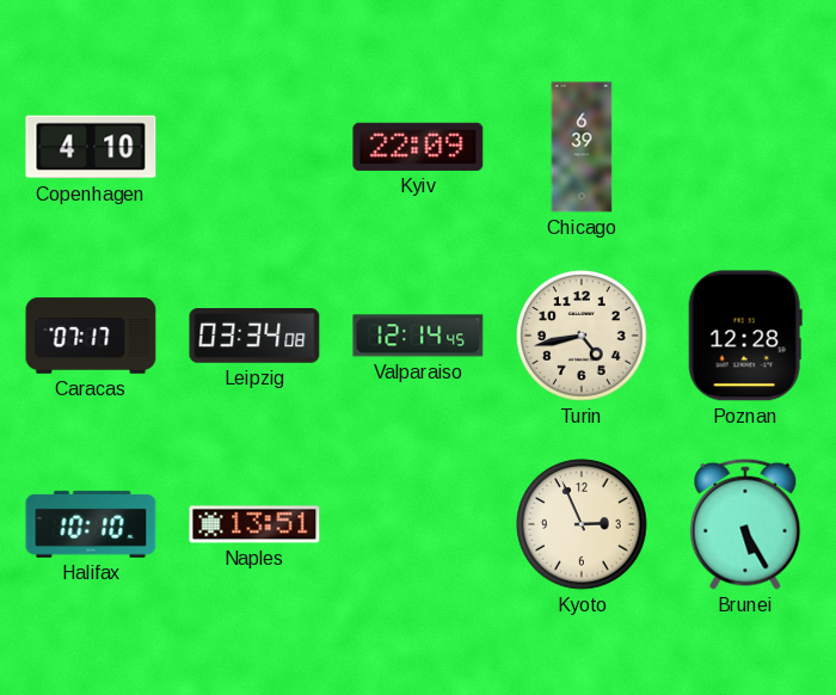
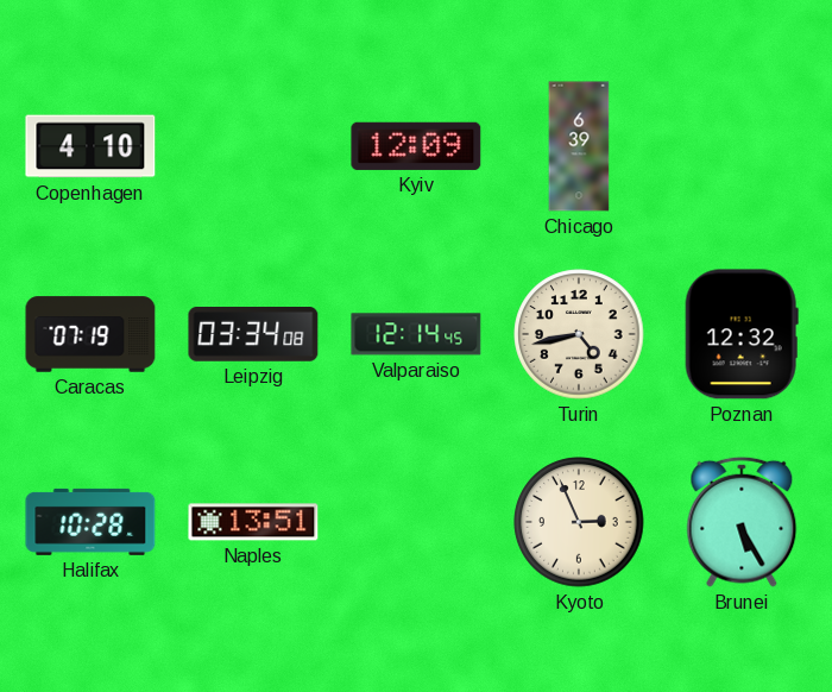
Kyiv: 22:09 -> 12:09 (416, 146)
Caracas: 07:17 -> 07:19 (90, 334)
Poznan: 12:28 -> 12:32 (742, 334)
Halifax: 10:10 -> 10:28 (90, 522)
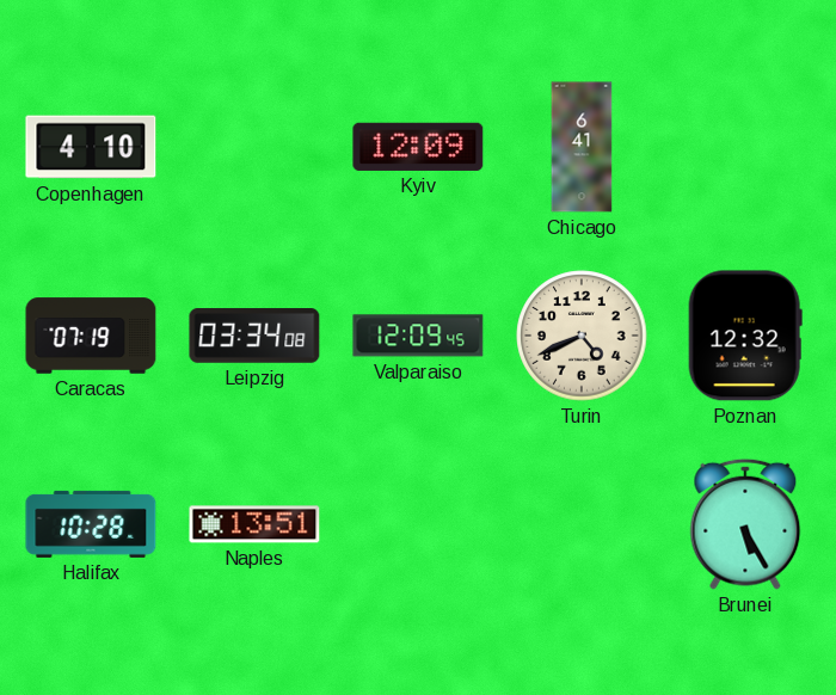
Chicago: 6:39 -> 6:41 (582, 147)
Valparaiso: 12:14 -> 12:09 (418, 336)
Turin: 4:43 -> 4:41 (582, 336)
Kyoto: 2:56 -> none (579, 522)
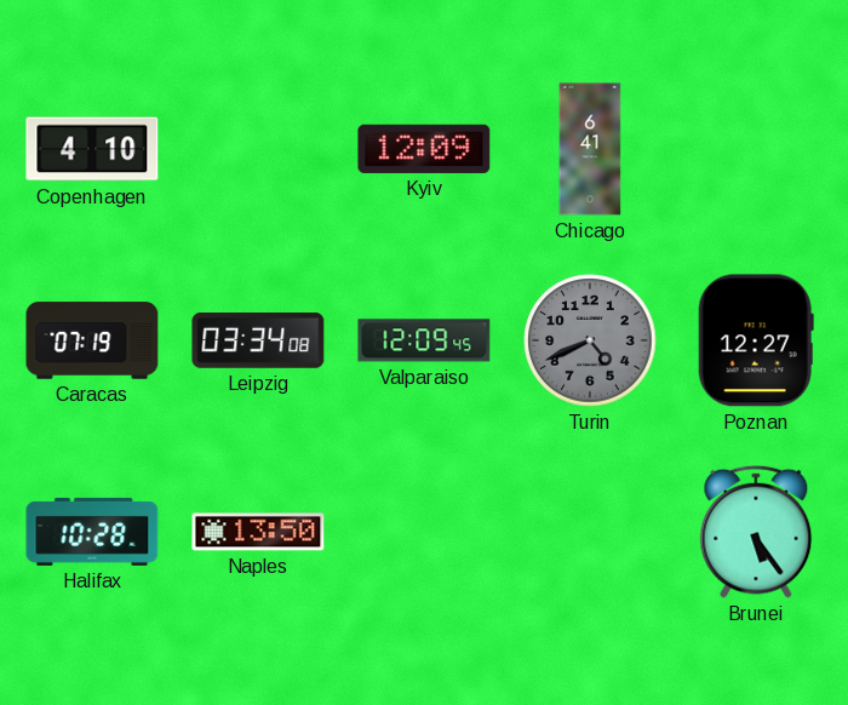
Turin dial: cream -> grey (590, 340)
Poznan: 12:32 -> 12:27 (756, 340)
Naples: 13:51 -> 13:50 (258, 532)
Brunei: 5:25 -> 5:24 (756, 532)
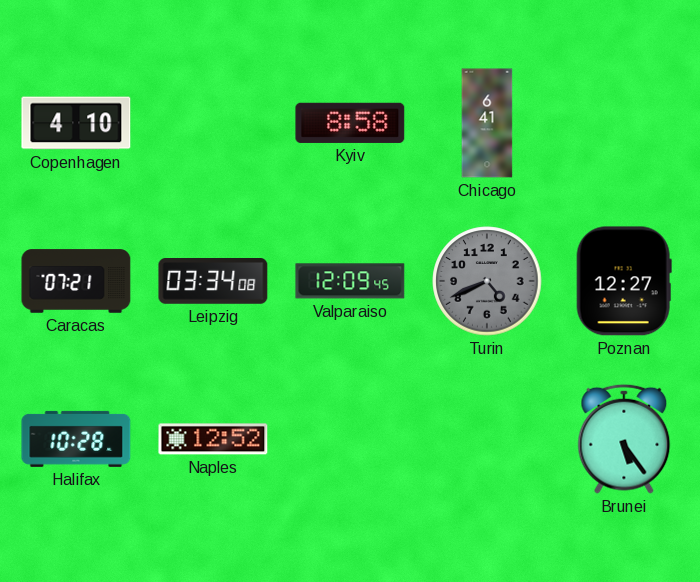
Kyiv: 12:09 -> 8:58 (350, 123)
Caracas: 07:19 -> 07:21 (76, 281)
Naples: 13:50 -> 12:52 (213, 439)
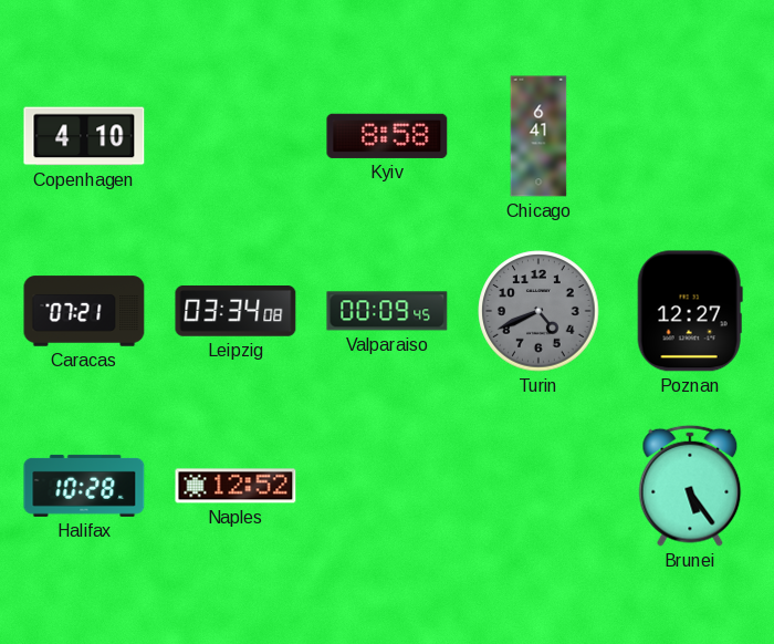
Valparaiso: 12:09 -> 00:09 (387, 311)
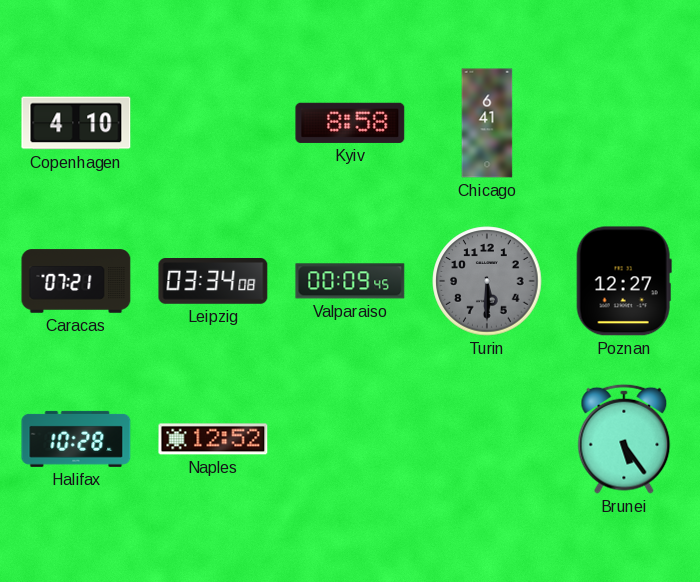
Turin: 4:41 -> 5:30 (487, 281)
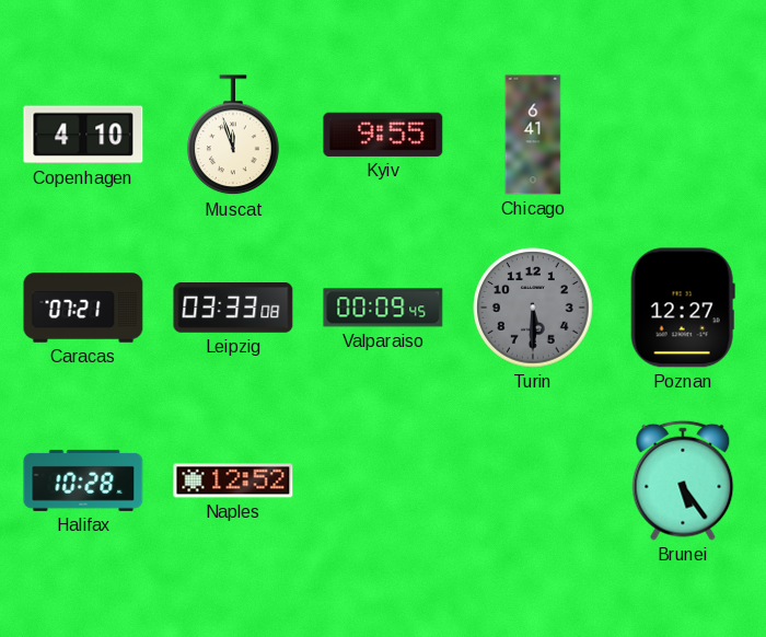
Muscat: none -> 11:57 (233, 136)
Kyiv: 8:58 -> 9:55 (383, 135)
Leipzig: 03:34 -> 03:33 (233, 309)
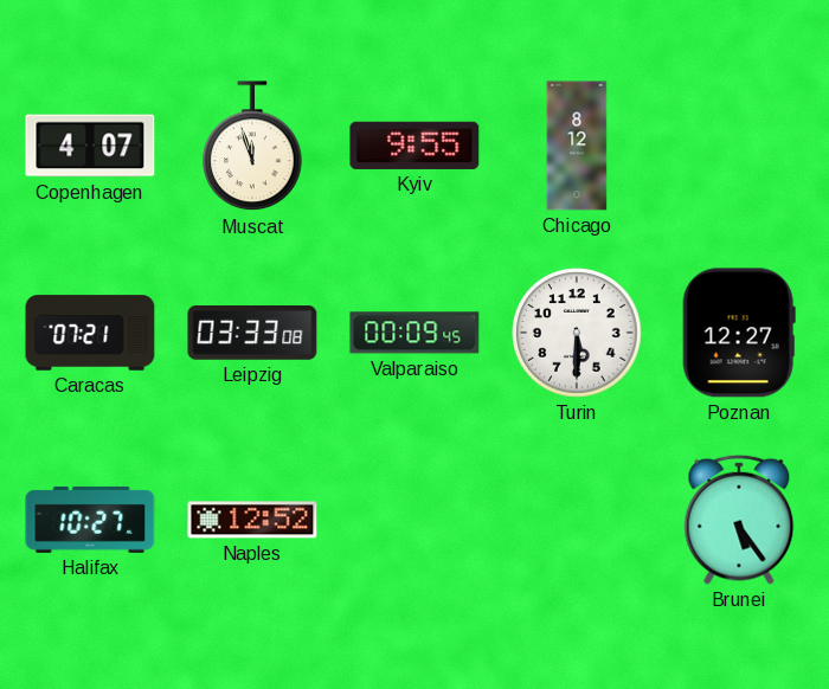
Copenhagen: 4:10 -> 4:07 (90, 146)
Chicago: 6:41 -> 8:12 (577, 146)
Turin dial: grey -> white (577, 333)
Halifax: 10:28 -> 10:27 (90, 520)
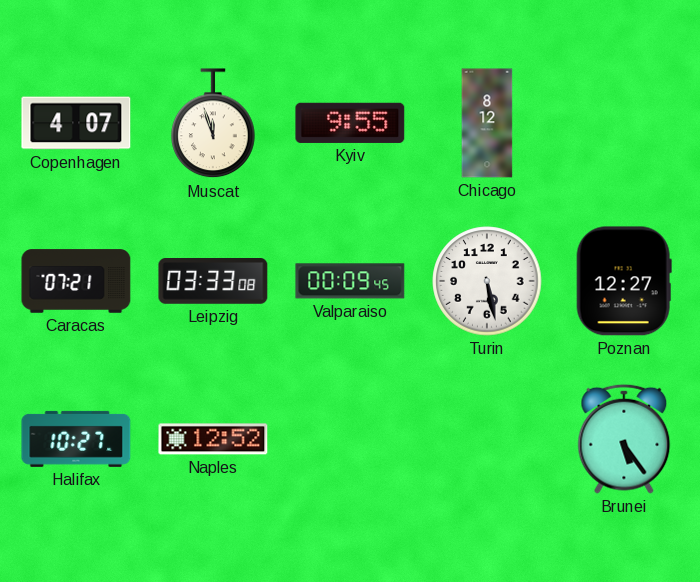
Turin: 5:30 -> 5:28 (487, 281)
